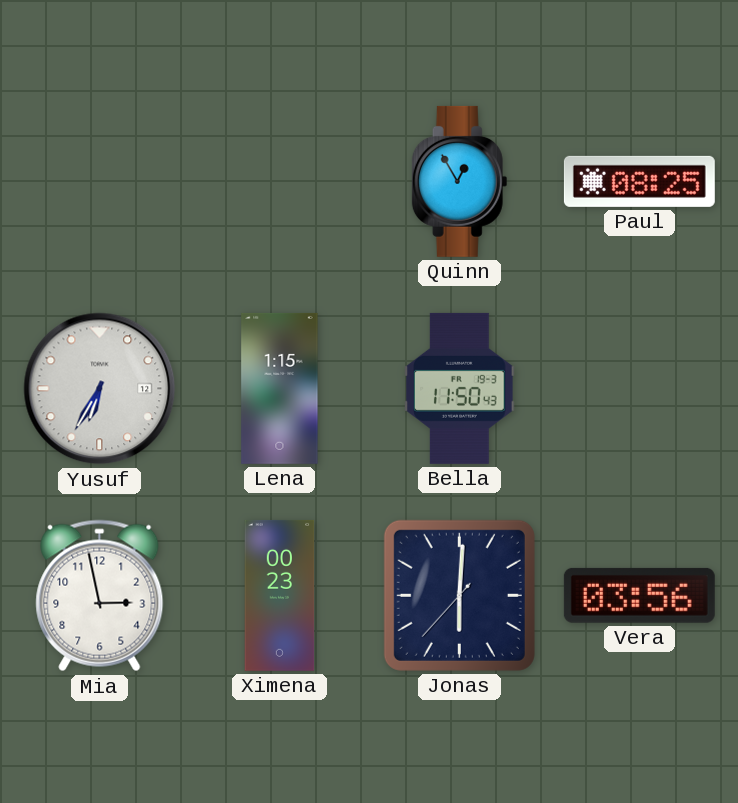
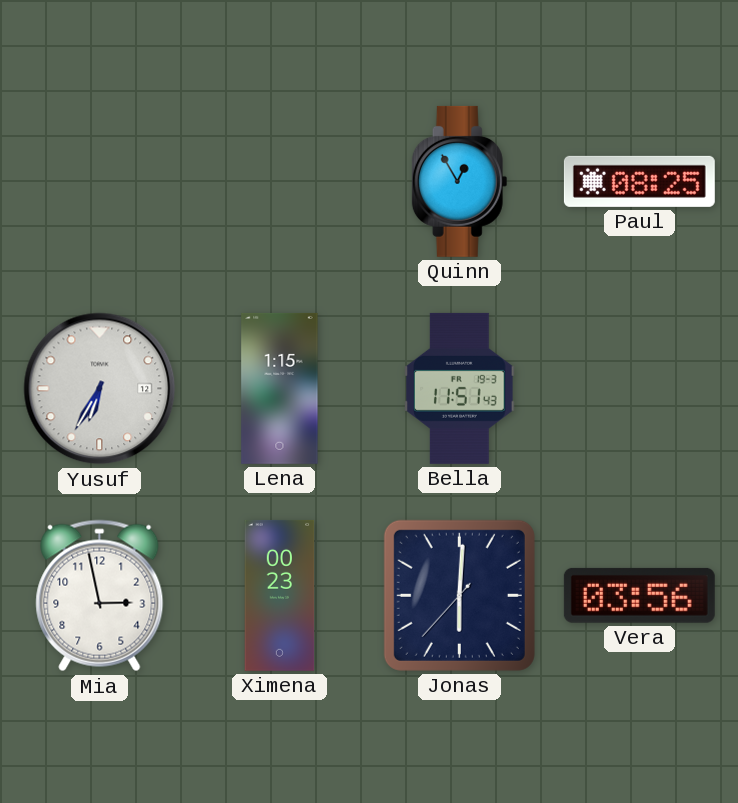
Bella: 11:50 -> 11:51 (460, 388)
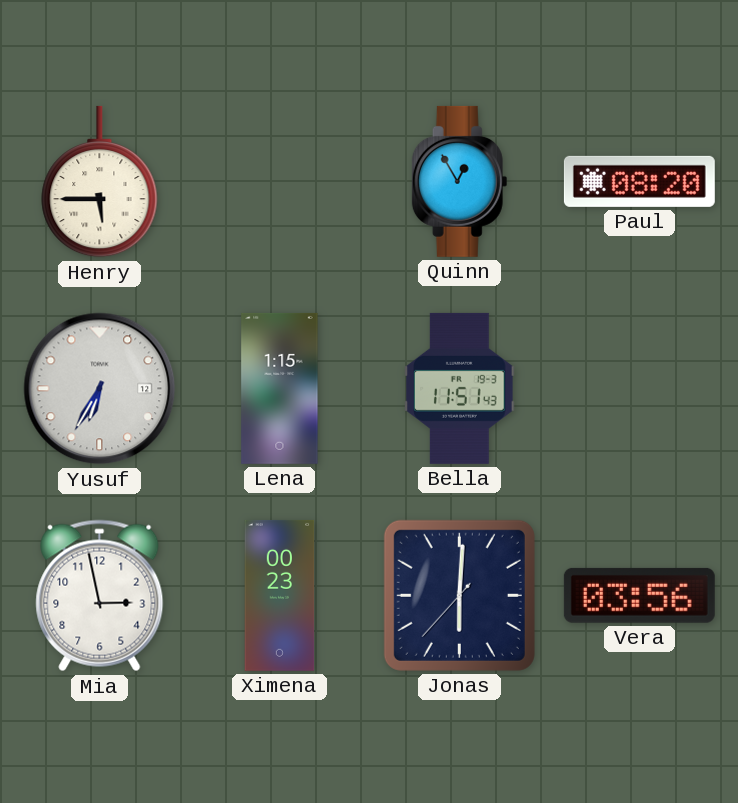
Henry: none -> 5:45 (100, 182)
Paul: 08:25 -> 08:20 (639, 181)
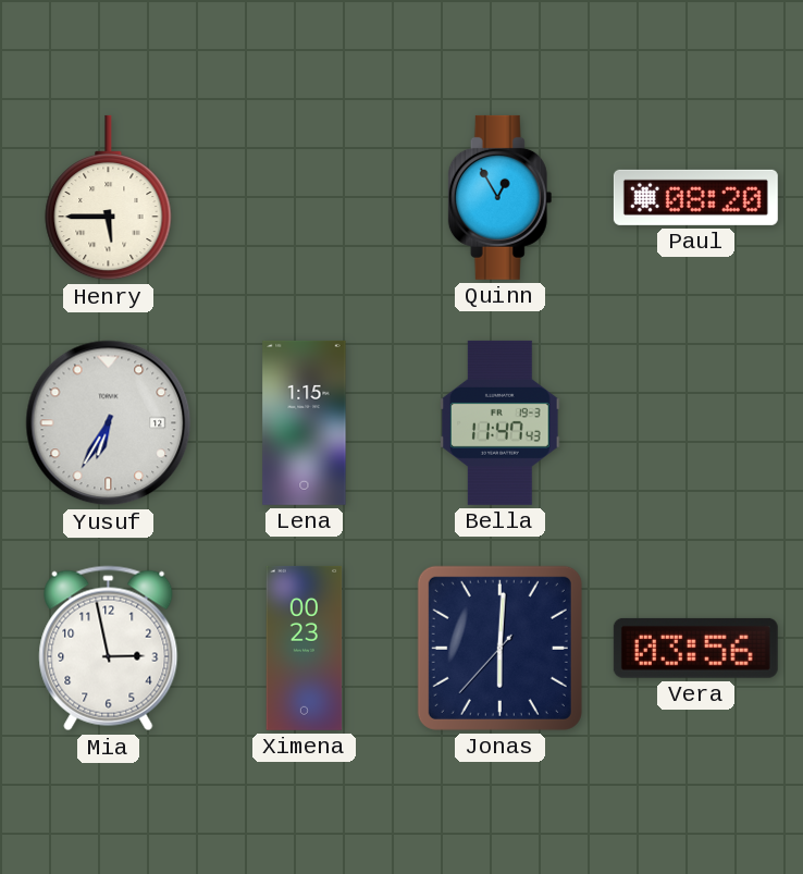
Bella: 11:51 -> 11:47 (501, 422)
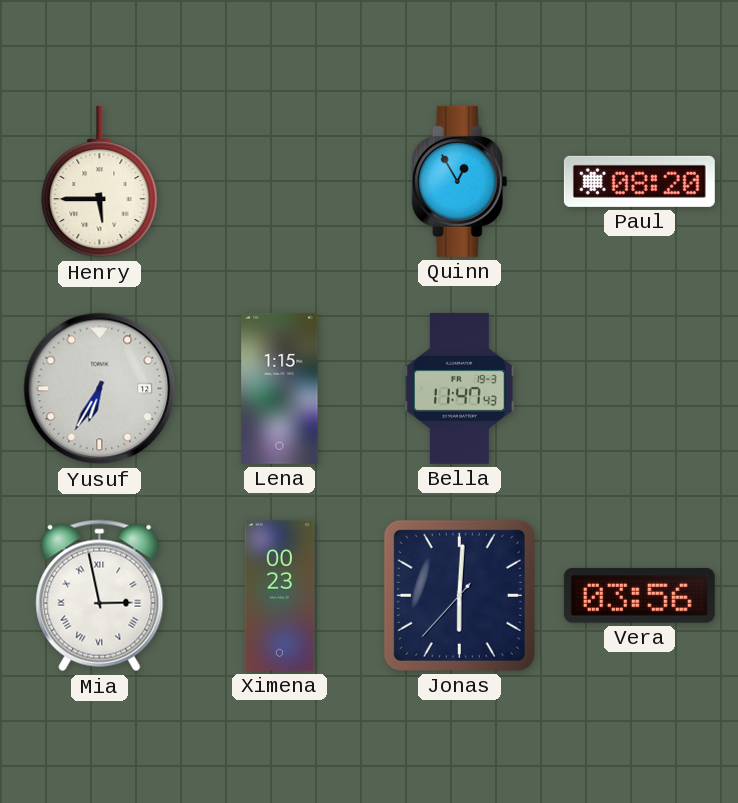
Mia numerals: Arabic -> Roman (100, 596)
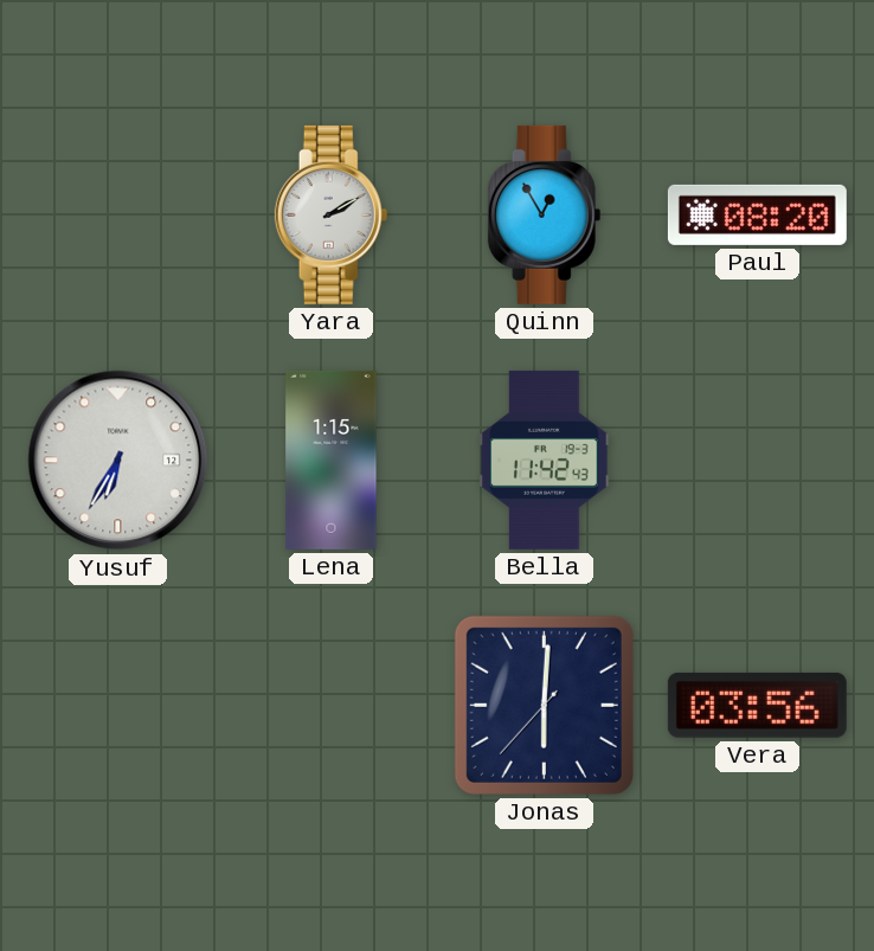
Henry: 5:45 -> none (100, 182)
Yara: none -> 2:10 (332, 214)
Bella: 11:47 -> 11:42 (545, 460)
Mia: 2:58 -> none (100, 596)
Ximena: 00:23 -> none (280, 595)
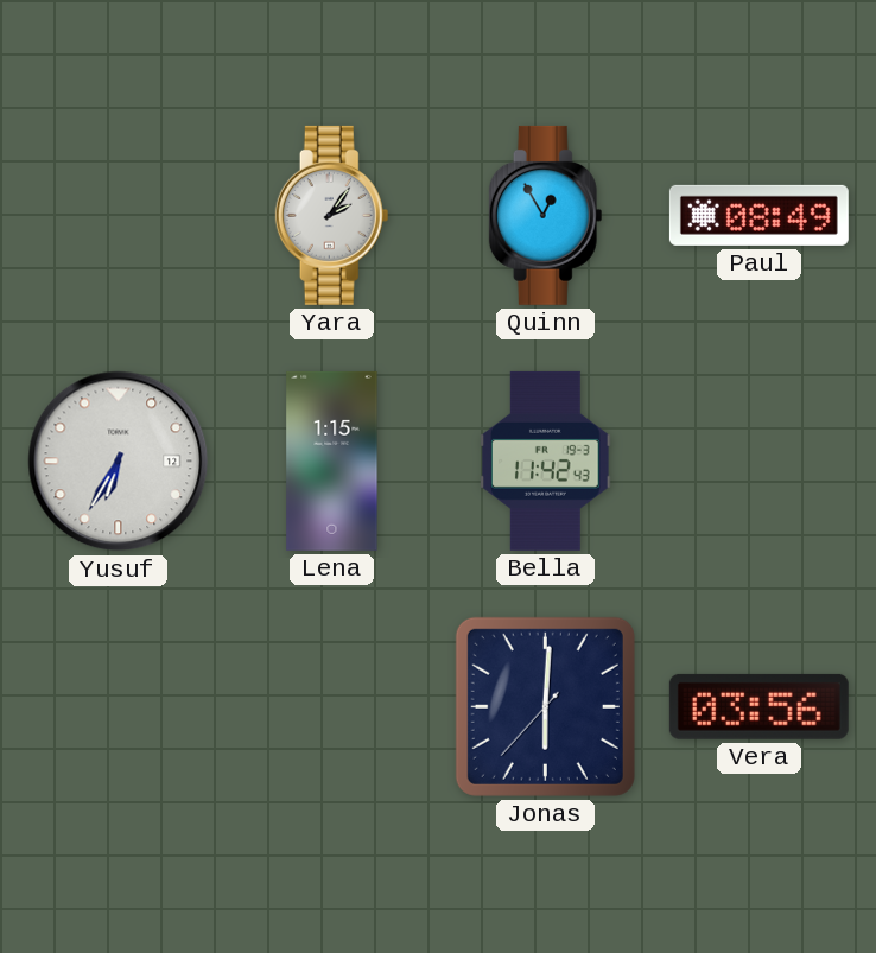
Yara: 2:10 -> 2:06 (332, 215)
Paul: 08:20 -> 08:49 (758, 215)
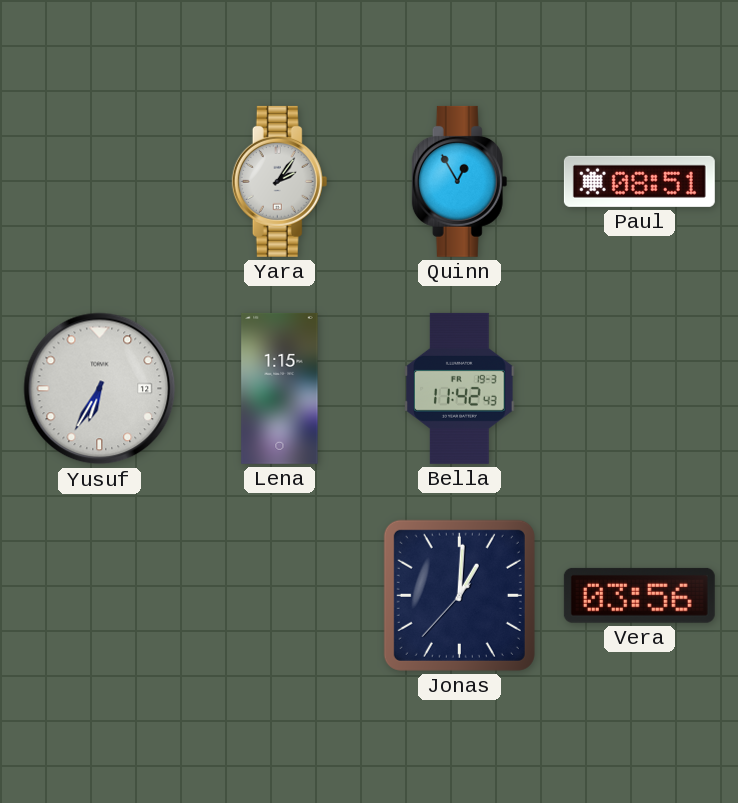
Paul: 08:49 -> 08:51 (639, 181)
Jonas: 6:00 -> 1:00 (459, 595)
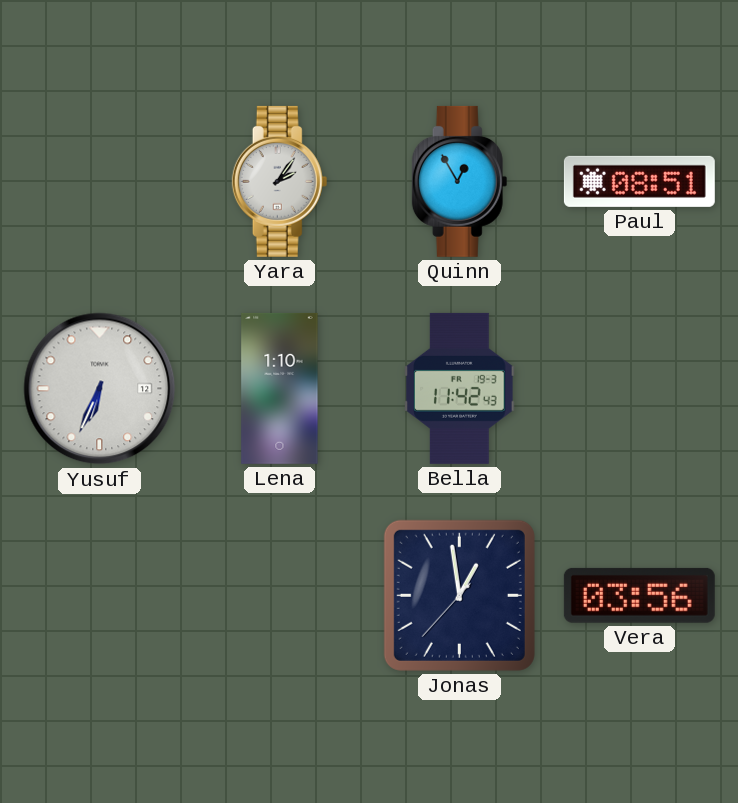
Yusuf: 6:35 -> 6:34 (100, 389)
Lena: 1:15 -> 1:10 (280, 388)
Jonas: 1:00 -> 12:58 (459, 595)
